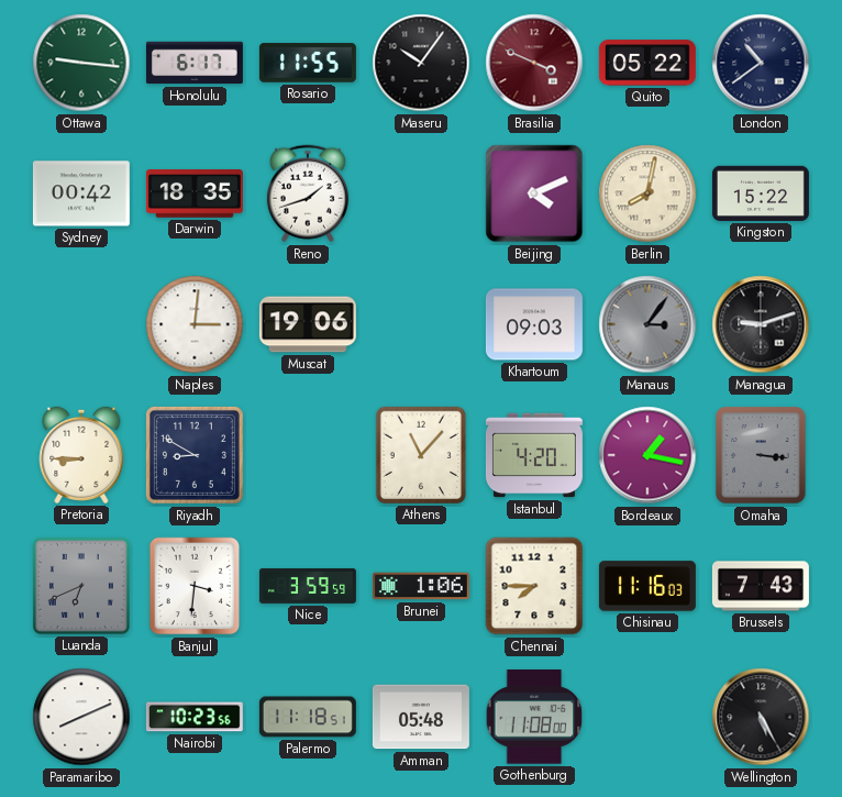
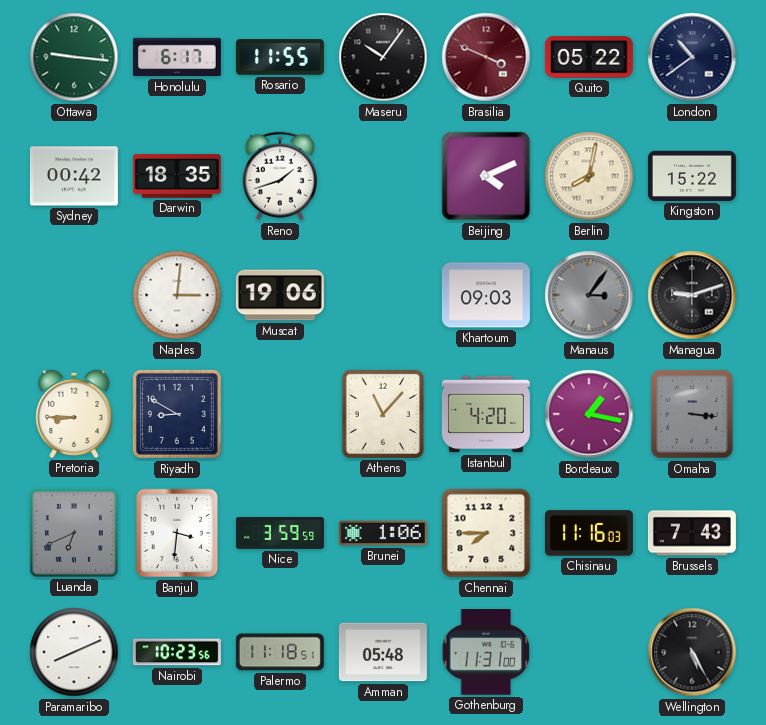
Gothenburg: 11:08 -> 11:31 (486, 652)
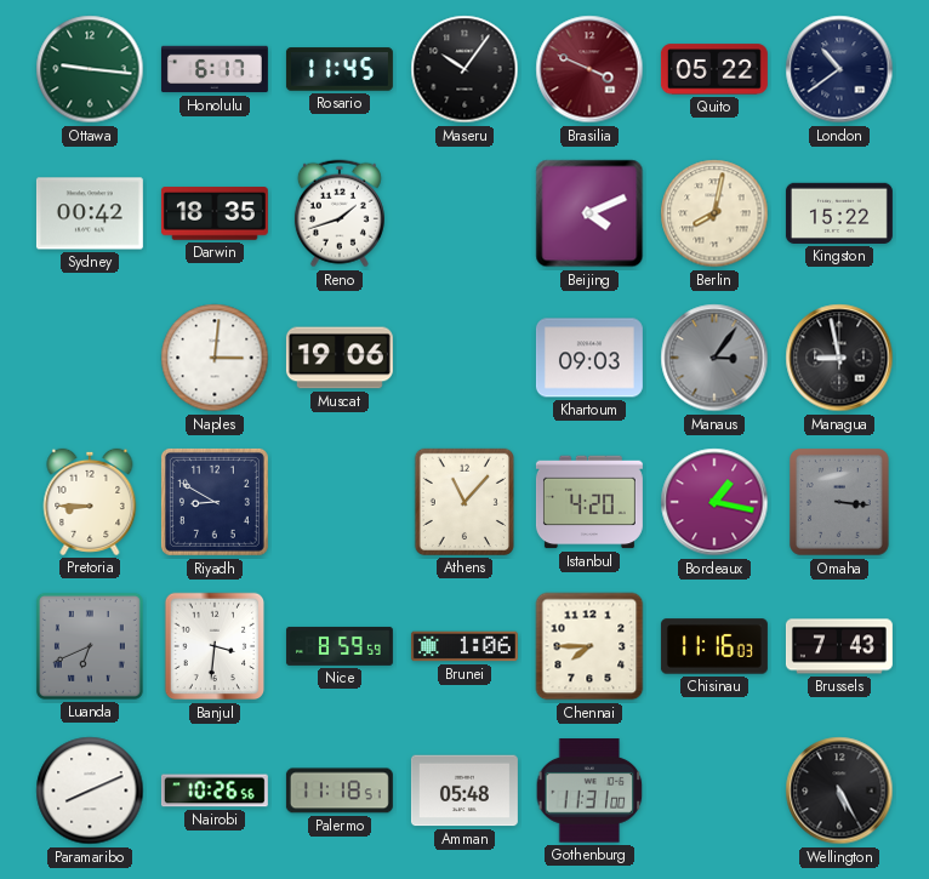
Rosario: 11:55 -> 11:45 (340, 69)
Managua: 9:12 -> 8:58 (839, 358)
Nice: 3:59 -> 8:59 (340, 646)
Nairobi: 10:23 -> 10:26 (215, 790)
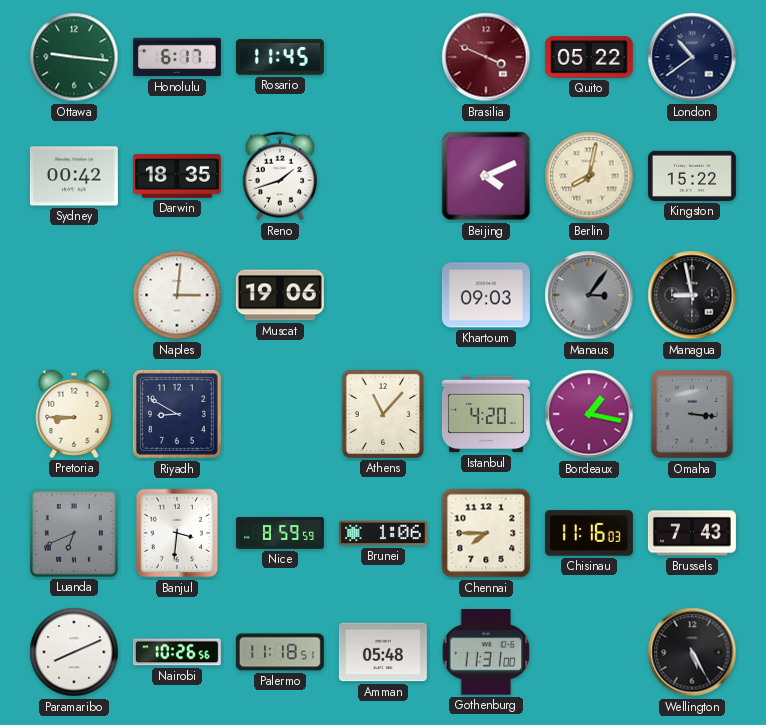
Maseru: 10:06 -> none (464, 69)
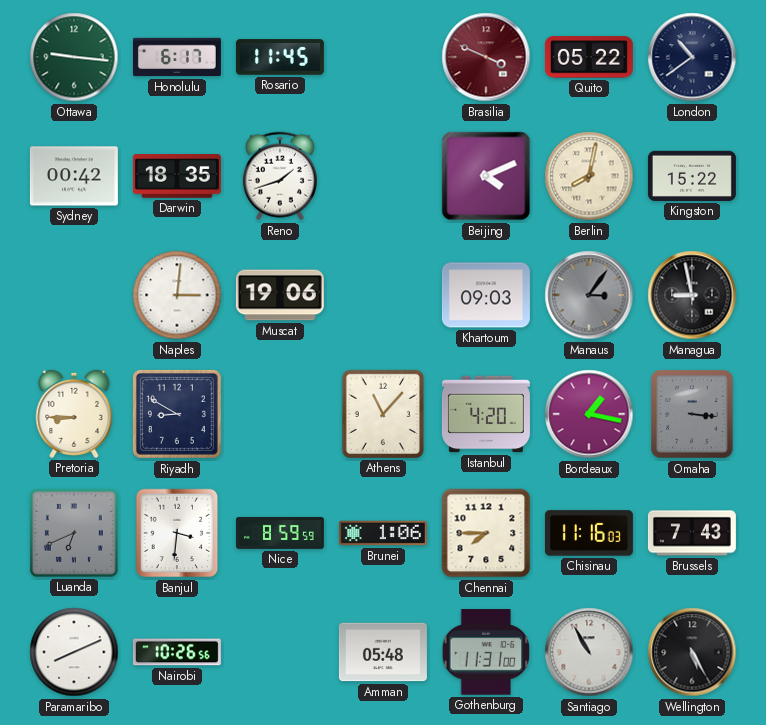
Palermo: 11:18 -> none (280, 652)
Santiago: none -> 10:55 (589, 652)
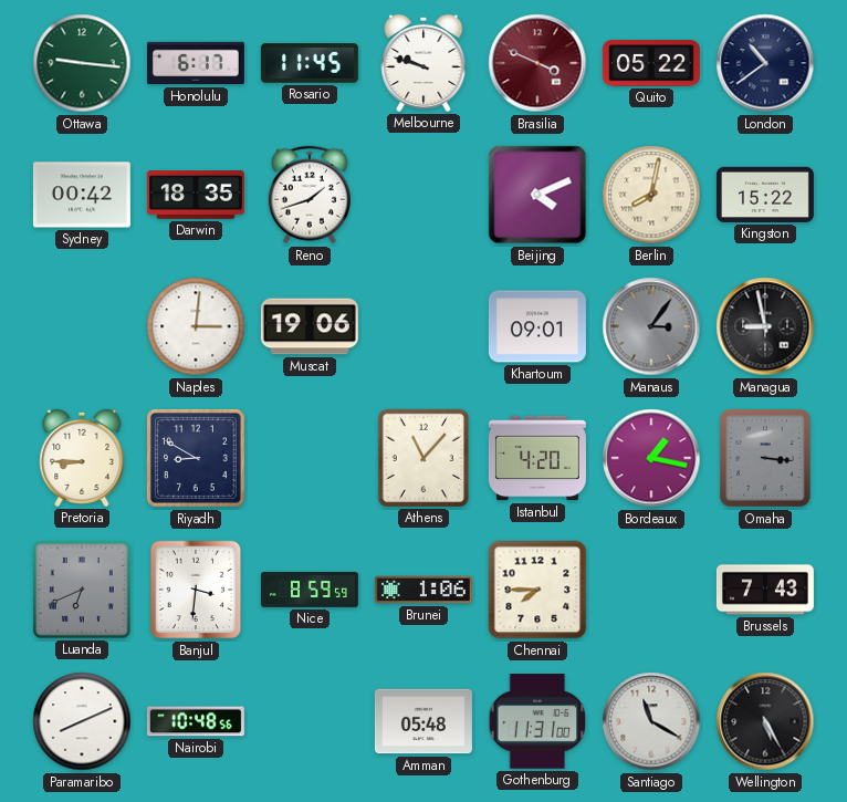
Melbourne: none -> 9:48 (423, 63)
Khartoum: 09:03 -> 09:01 (537, 326)
Chisinau: 11:16 -> none (589, 533)
Nairobi: 10:26 -> 10:48 (196, 721)
Santiago: 10:55 -> 11:20 (651, 721)
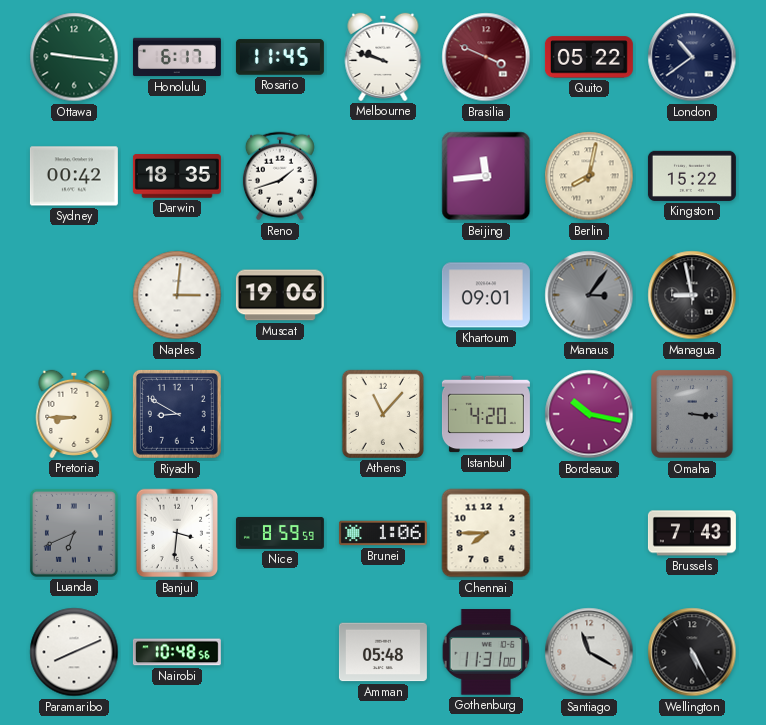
Beijing: 4:11 -> 11:44 (486, 176)
Bordeaux: 1:17 -> 10:17 (589, 414)
